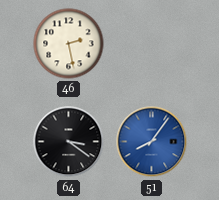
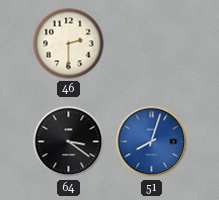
46: 2:28 -> 2:30 (69, 44)
51: 8:06 -> 8:03 (152, 142)
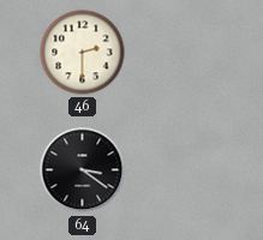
51: 8:03 -> none (152, 142)
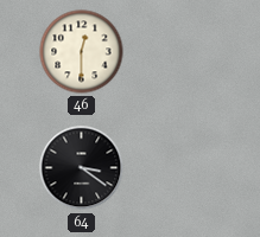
46: 2:30 -> 12:30 (82, 52)
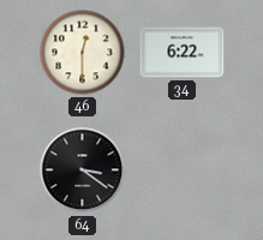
34: none -> 6:22 (183, 53)
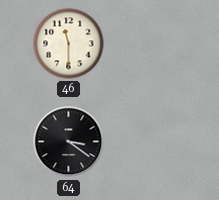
46: 12:30 -> 11:30 (69, 44)
34: 6:22 -> none (183, 53)
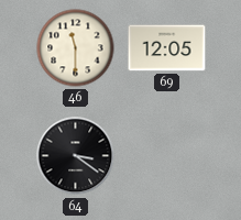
69: none -> 12:05 (167, 48)
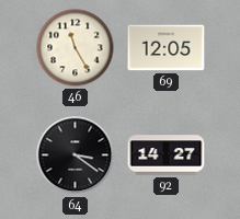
46: 11:30 -> 11:25 (76, 48)
92: none -> 14:27 (167, 155)
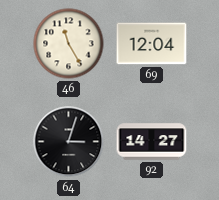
69: 12:05 -> 12:04 (152, 44)
64: 3:21 -> 3:03 (69, 142)
